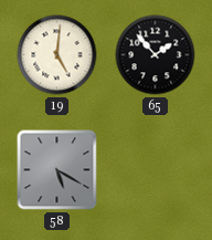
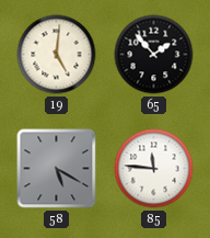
85: none -> 11:46 (154, 169)
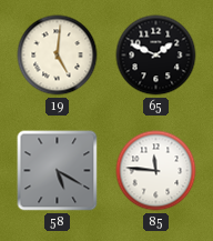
65: 1:53 -> 1:49 (156, 56)
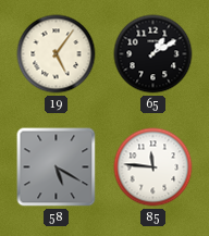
19: 5:01 -> 5:06 (57, 54)
65: 1:49 -> 1:10 (153, 54)
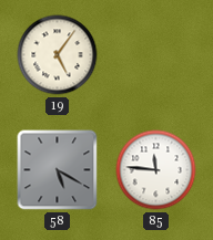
65: 1:10 -> none (153, 54)
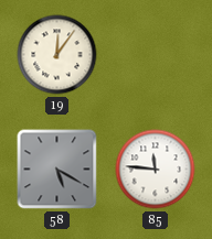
19: 5:06 -> 12:06 (57, 55)
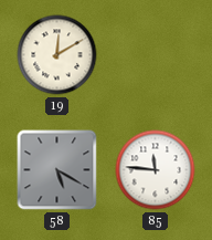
19: 12:06 -> 12:10 (57, 55)
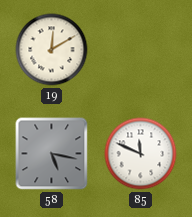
58: 5:20 -> 5:17 (52, 154)
85: 11:46 -> 11:49 (141, 154)
